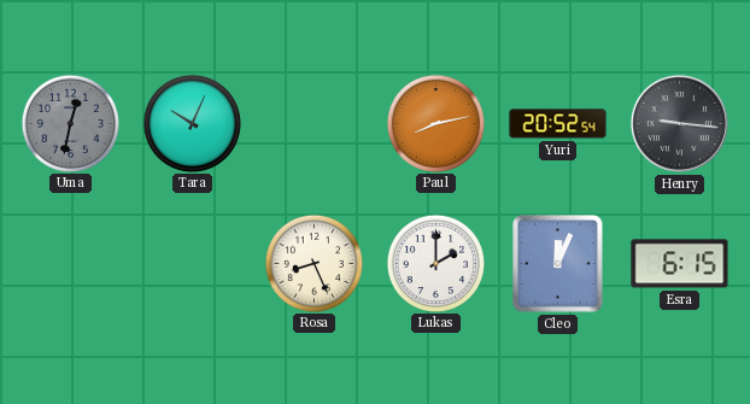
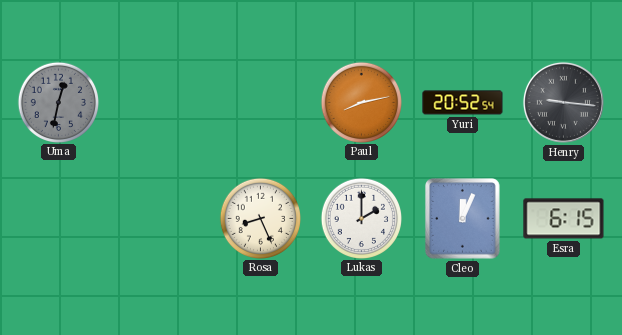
Tara: 10:04 -> none (192, 123)
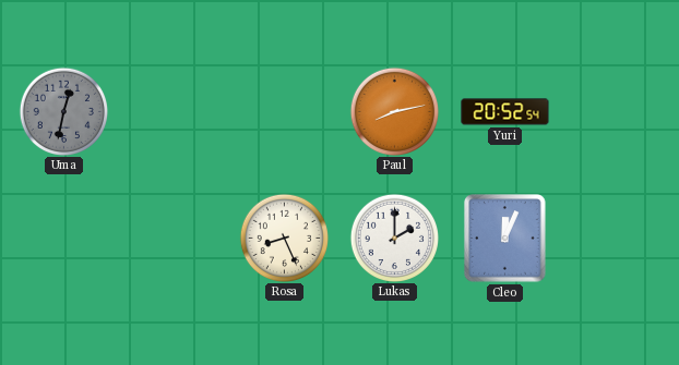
Henry: 9:16 -> none (563, 102)
Esra: 6:15 -> none (564, 219)
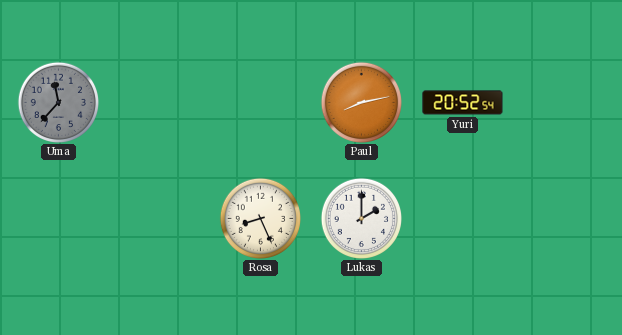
Uma: 12:32 -> 11:37 (58, 102)
Cleo: 12:04 -> none (505, 239)
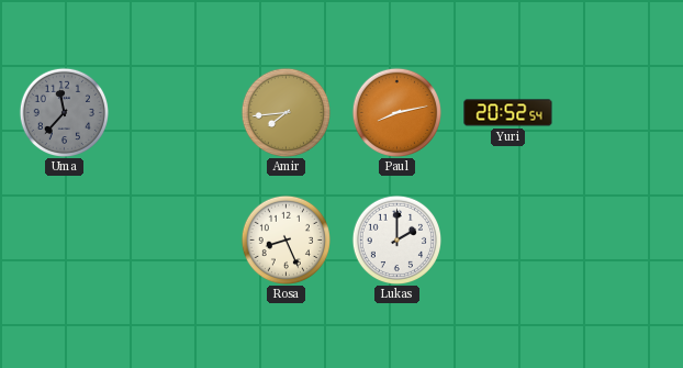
Amir: none -> 7:44 (285, 112)
